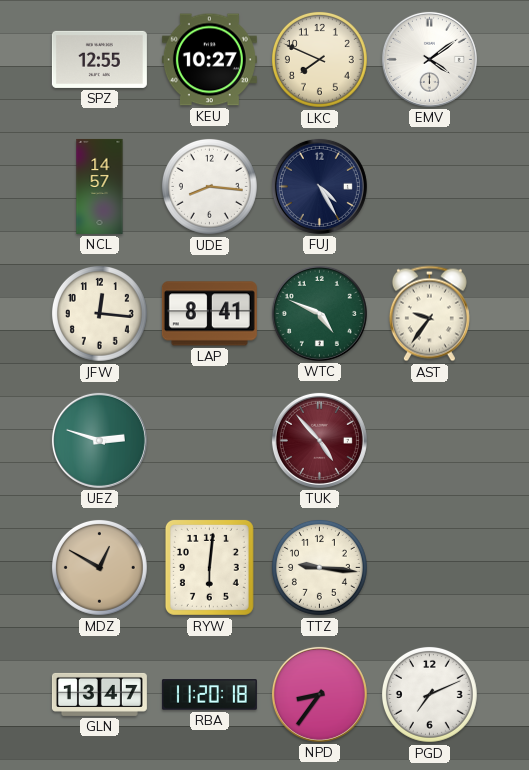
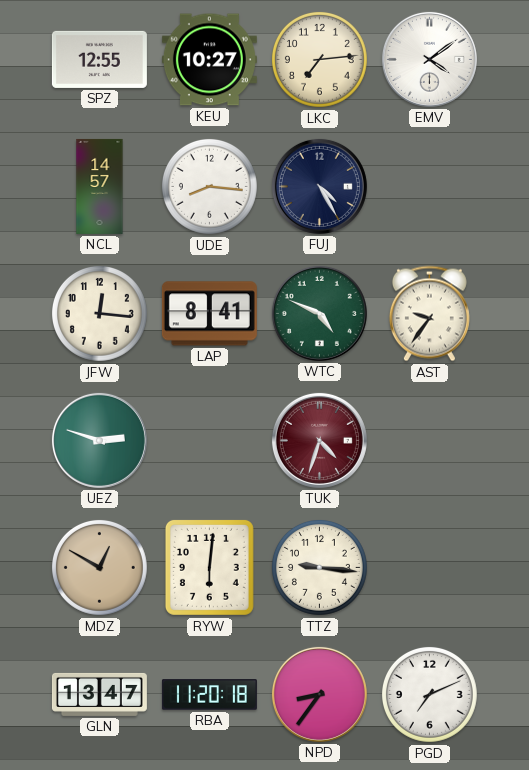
LKC: 7:49 -> 7:14 (319, 59)
TUK: 4:53 -> 4:33 (319, 440)
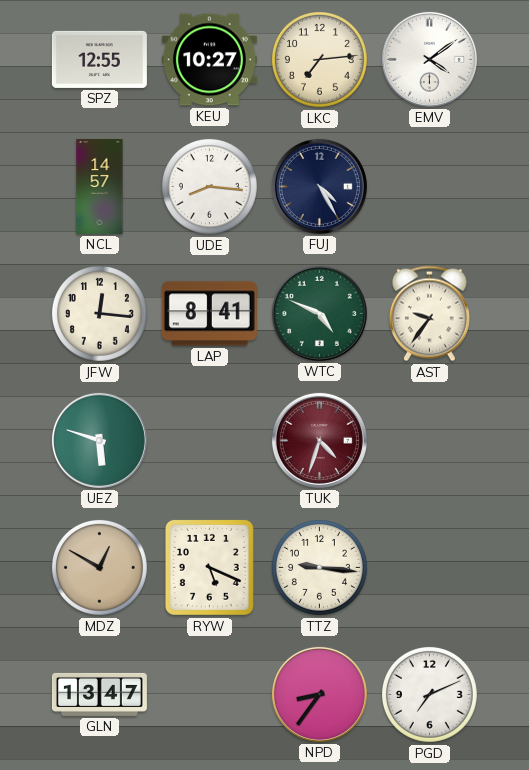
UEZ: 2:48 -> 5:48 (99, 440)
RYW: 6:01 -> 5:19 (209, 567)
RBA: 11:20 -> none (209, 695)
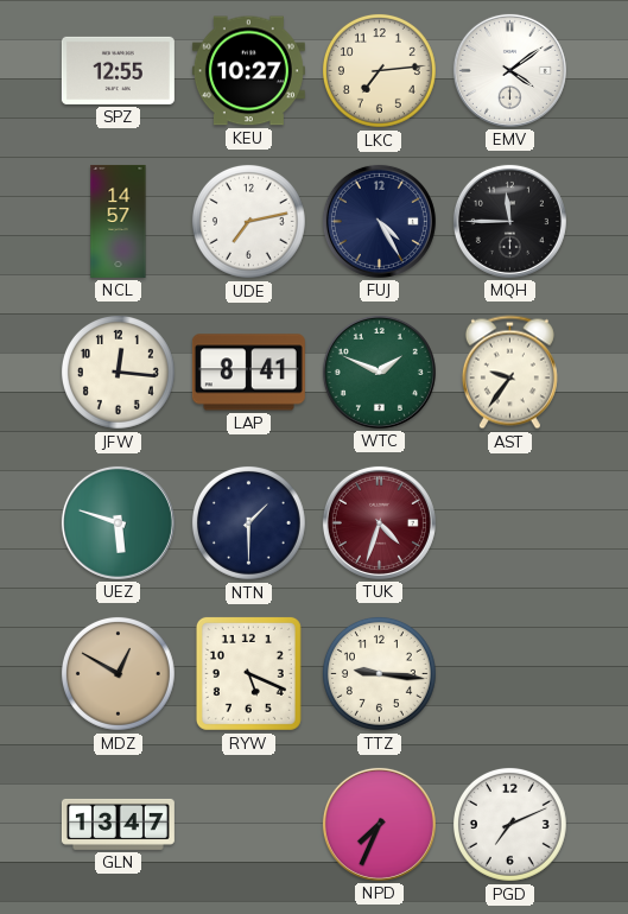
UDE: 8:16 -> 7:13 (248, 221)
MQH: none -> 11:45 (509, 221)
WTC: 4:49 -> 1:49 (379, 372)
NTN: none -> 1:30 (248, 522)
NPD: 8:36 -> 7:34 (379, 824)
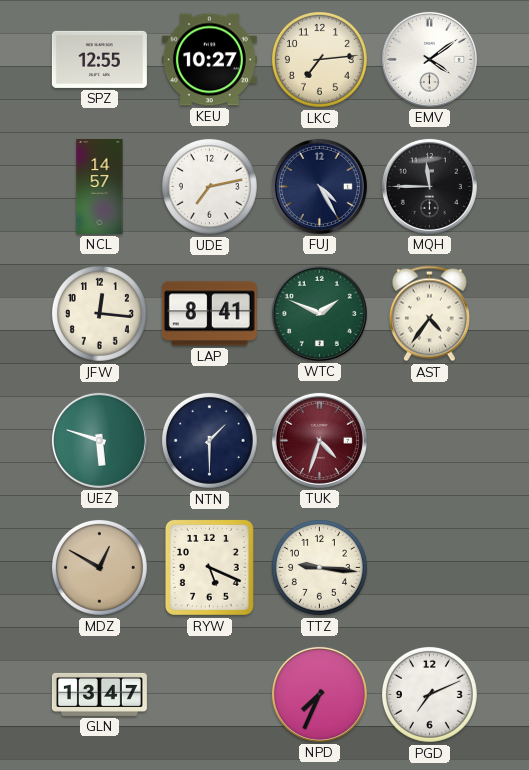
AST: 9:36 -> 4:36 (429, 314)
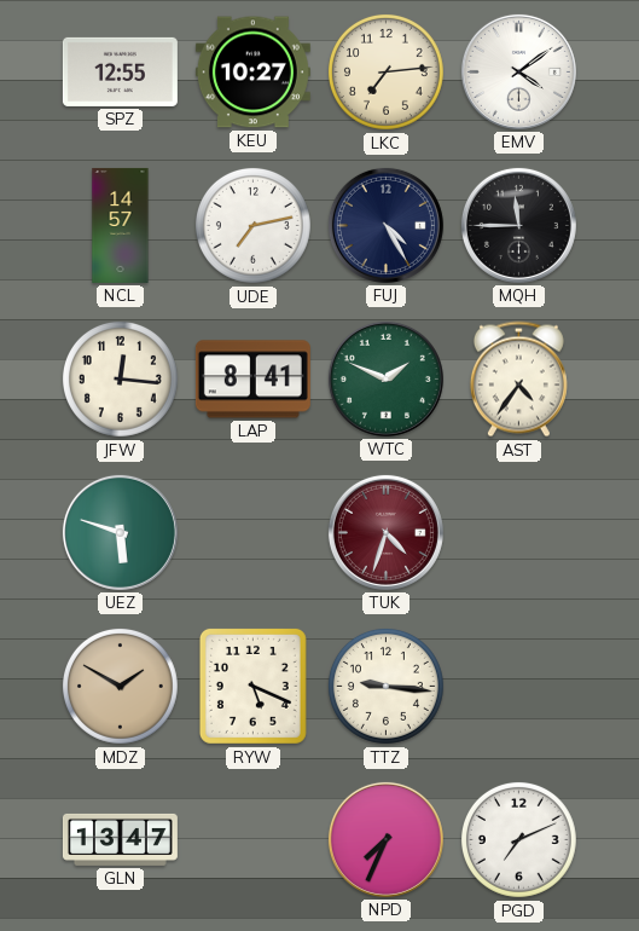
NTN: 1:30 -> none (209, 440)
MDZ: 12:50 -> 1:50 (120, 686)
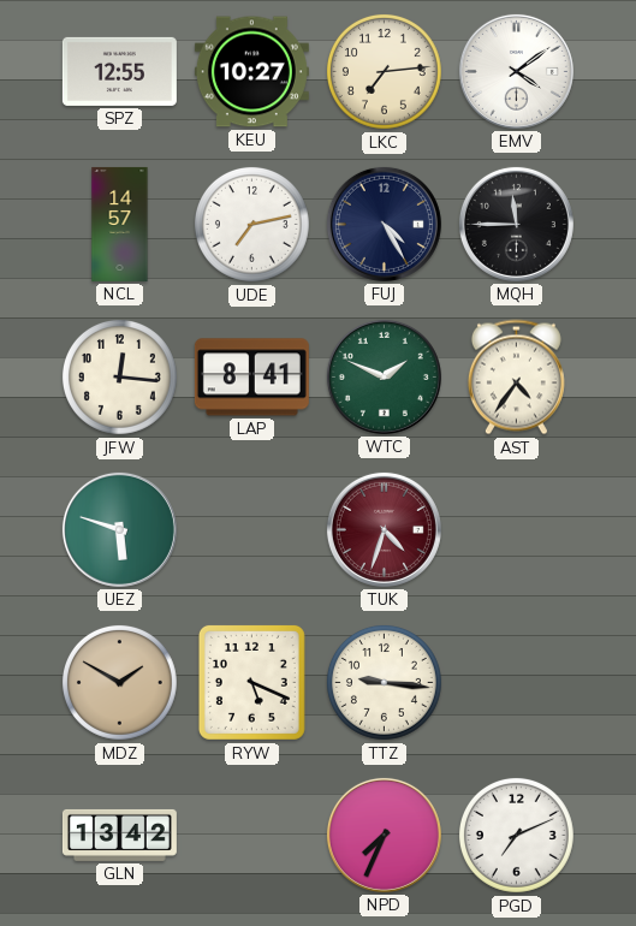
GLN: 13:47 -> 13:42 (119, 835)
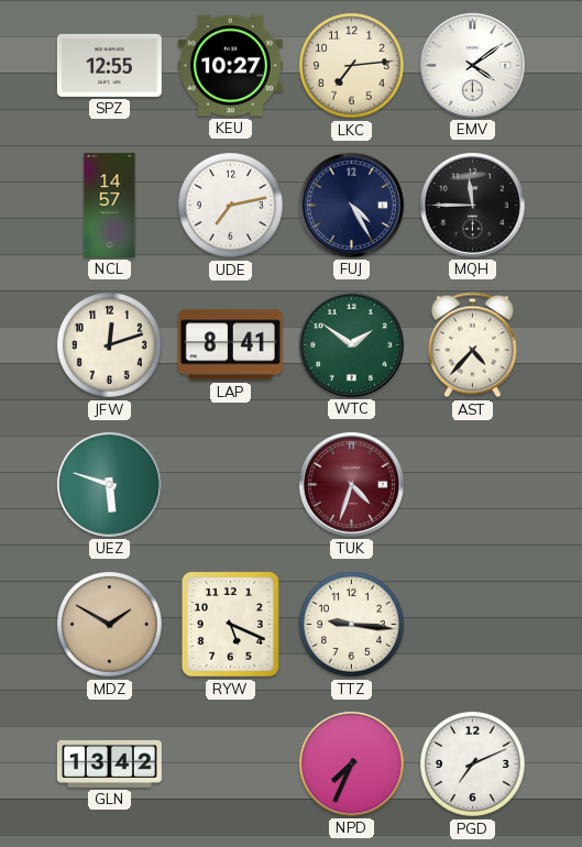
JFW: 12:16 -> 12:12 (109, 344)
WTC: 1:49 -> 1:51 (351, 344)
AST: 4:36 -> 4:37 (472, 345)
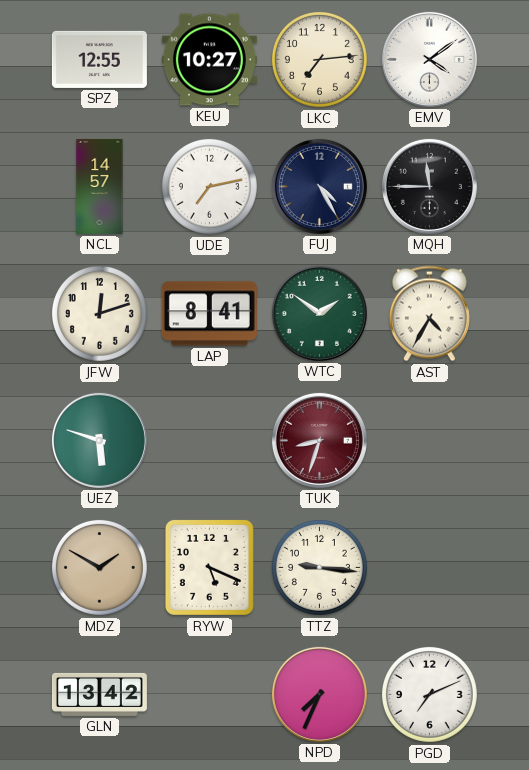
AST: 4:37 -> 4:35 (429, 314)
TUK: 4:33 -> 8:33 (319, 440)
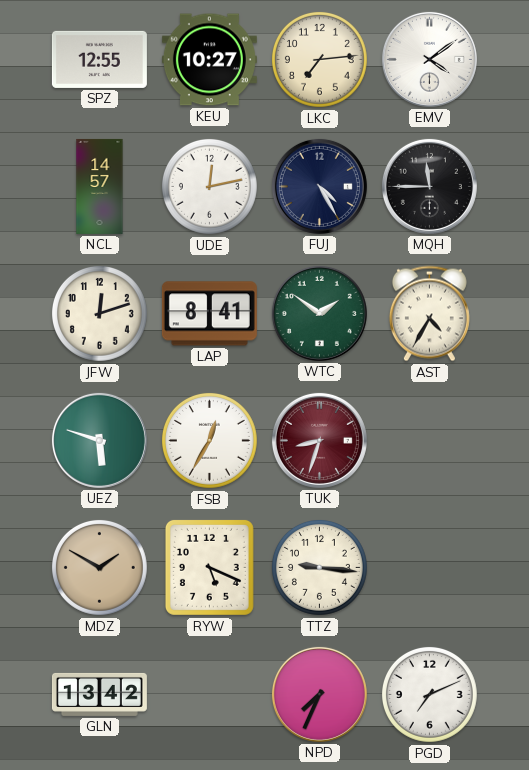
UDE: 7:13 -> 12:13 (209, 186)
FSB: none -> 12:35 (209, 440)
